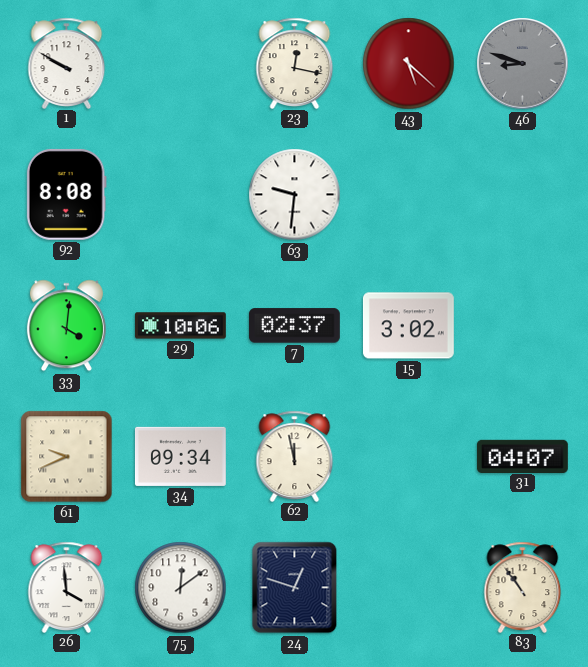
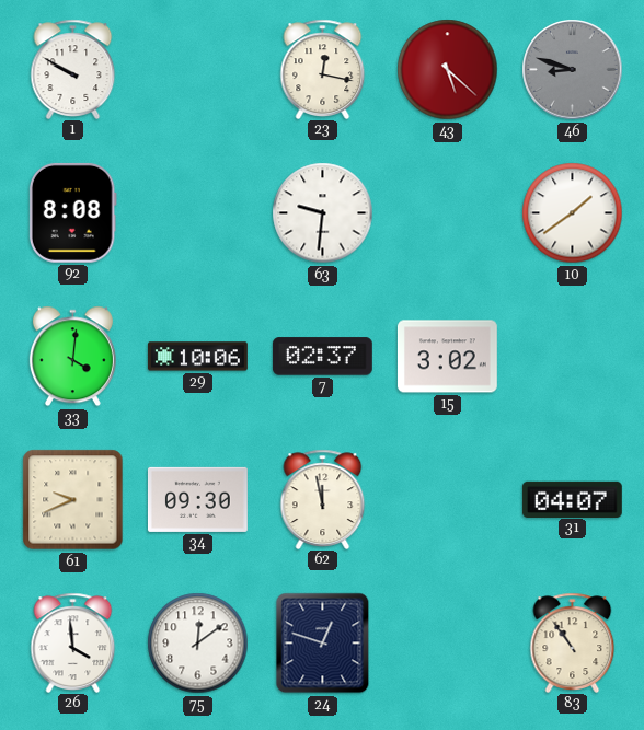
10: none -> 1:39 (573, 213)
34: 09:34 -> 09:30 (197, 499)
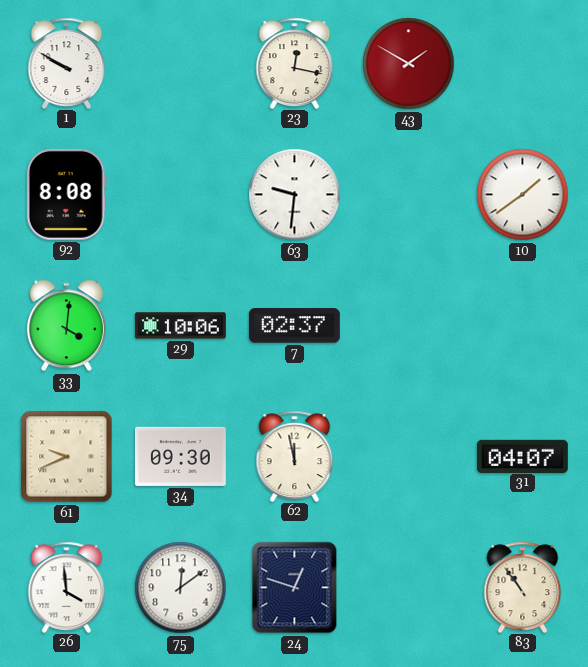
43: 5:22 -> 1:50 (409, 64)
46: 8:48 -> none (573, 70)
15: 3:02 -> none (447, 357)
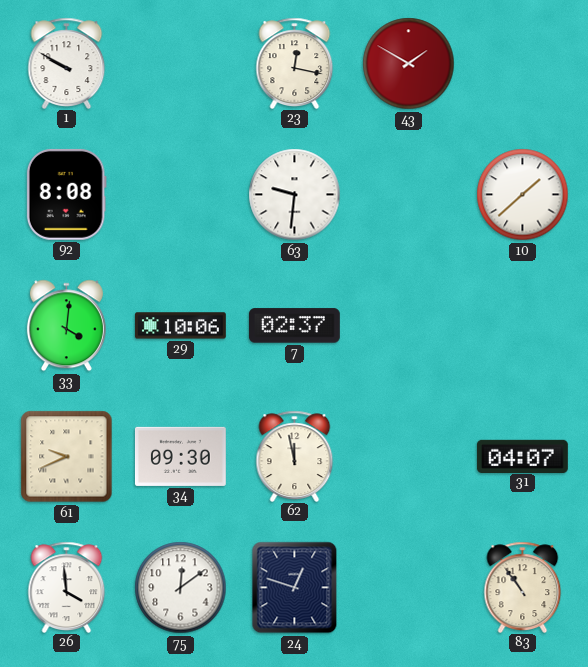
10: 1:39 -> 1:38 (523, 195)
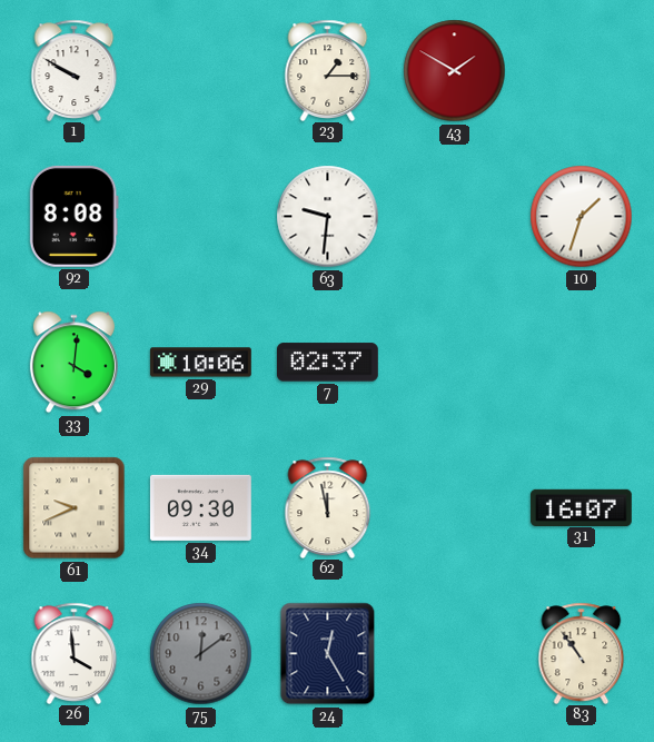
23: 12:17 -> 1:15 (328, 70)
10: 1:38 -> 1:33 (582, 217)
31: 04:07 -> 16:07 (581, 507)
75 dial: white -> grey (201, 654)
24: 12:48 -> 12:25 (328, 654)
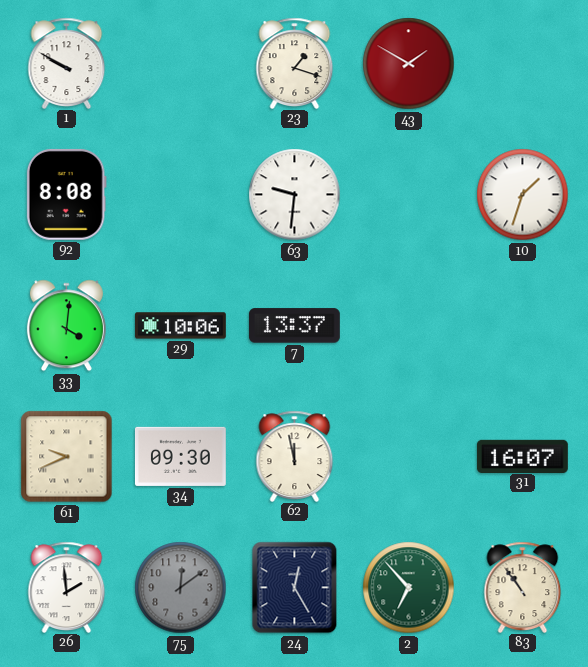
23: 1:15 -> 1:18 (295, 63)
7: 02:37 -> 13:37 (294, 326)
26: 3:59 -> 1:59 (67, 587)
2: none -> 6:53 (409, 588)
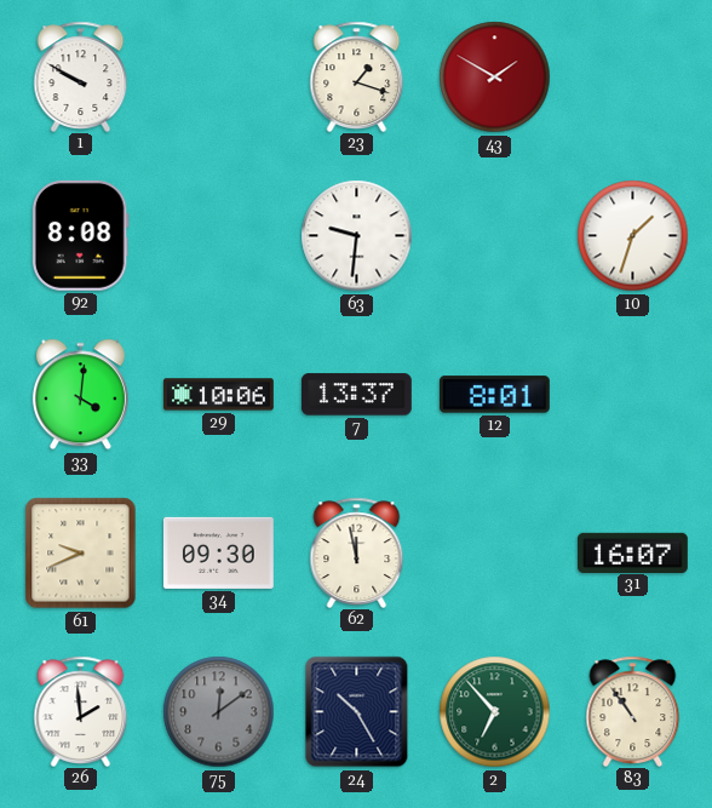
12: none -> 8:01 (494, 395)
24: 12:25 -> 10:25 (357, 712)
